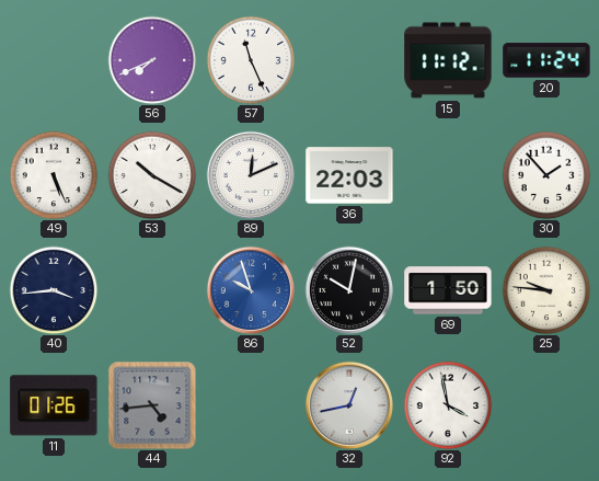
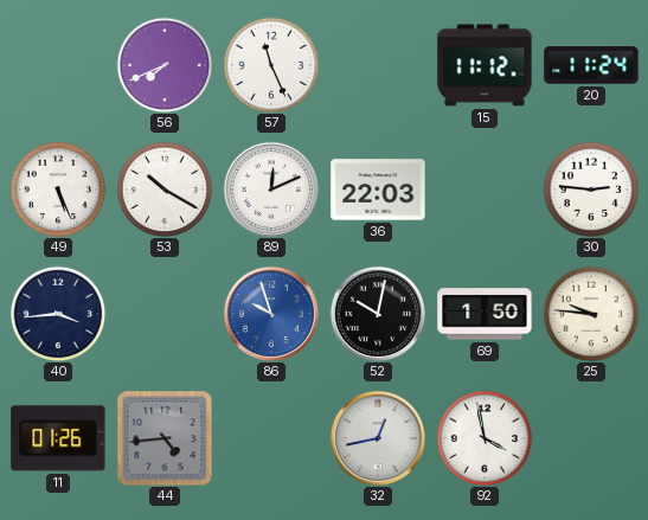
30: 1:53 -> 2:46 (591, 190)
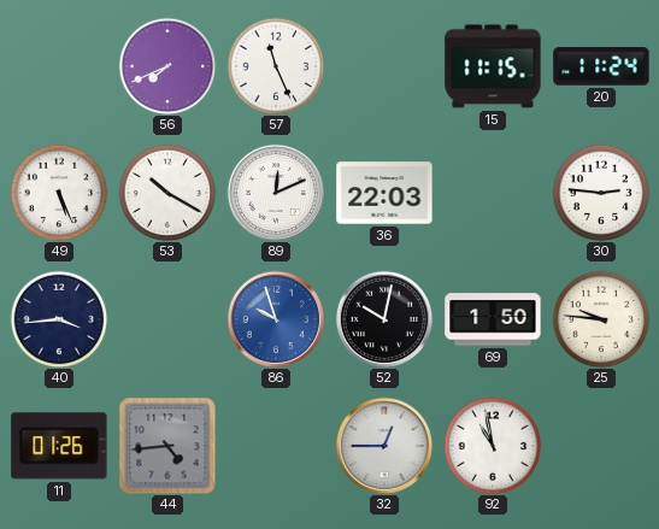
15: 11:12 -> 11:15 (493, 66)
32: 12:43 -> 12:45 (383, 445)
92: 3:58 -> 10:58 (493, 446)
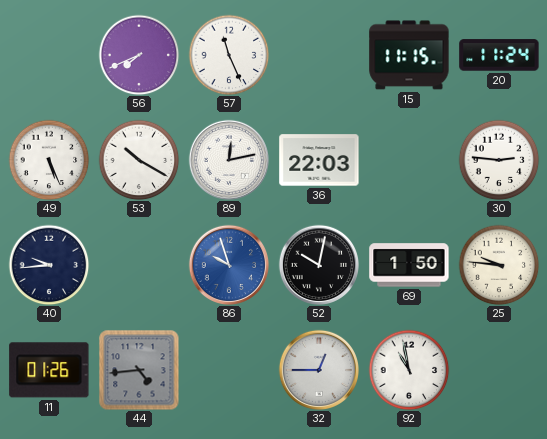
89: 12:11 -> 12:13 (228, 159)
40: 3:44 -> 9:44 (49, 265)
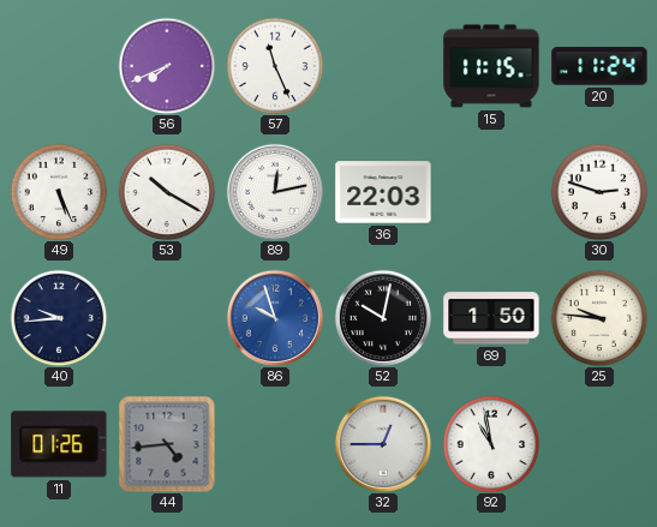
30: 2:46 -> 2:48 (599, 192)
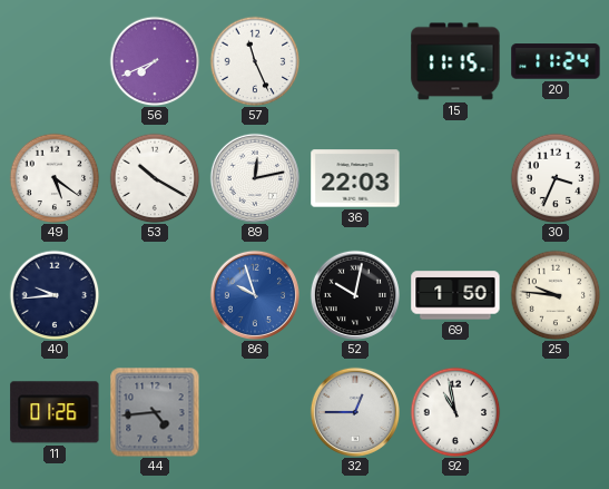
49: 5:26 -> 5:21 (55, 178)
30: 2:48 -> 3:34 (556, 178)
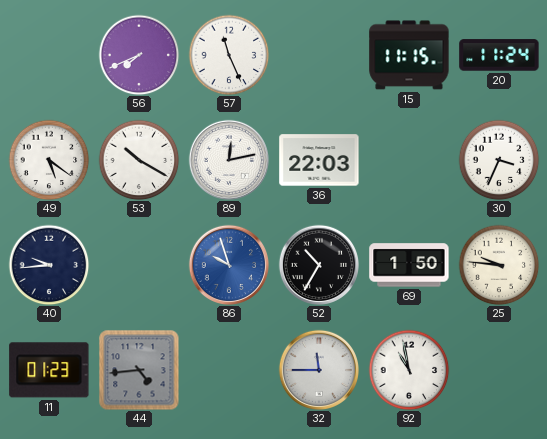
52: 10:02 -> 10:35 (318, 264)
11: 01:26 -> 01:23 (49, 370)
32: 12:45 -> 11:45 (318, 369)
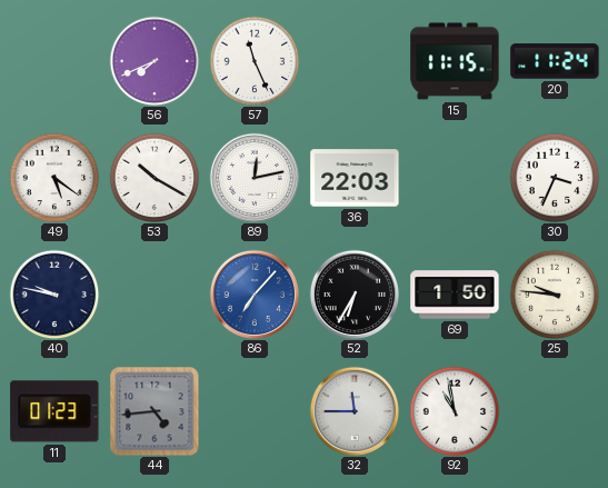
40: 9:44 -> 9:47 (54, 295)
86: 9:57 -> 7:07 (253, 293)
52: 10:35 -> 6:35 (353, 293)
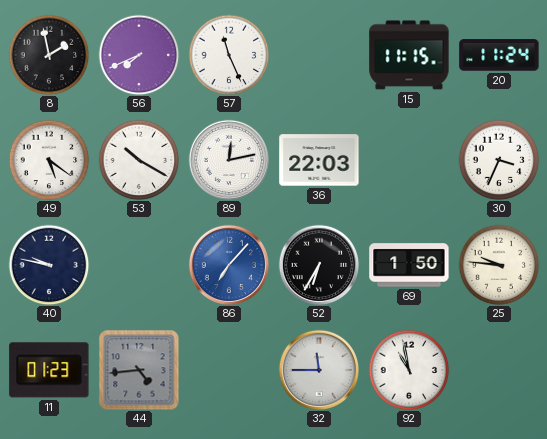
8: none -> 1:58 (49, 55)
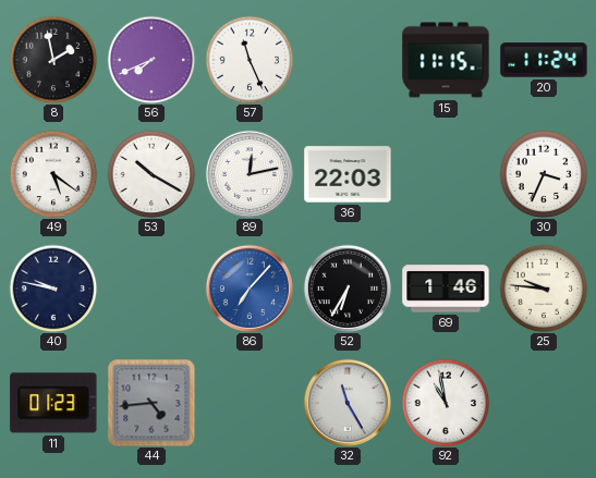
69: 1:50 -> 1:46 (446, 289)
32: 11:45 -> 11:25 (346, 402)
